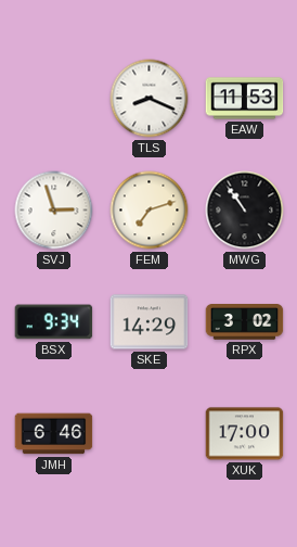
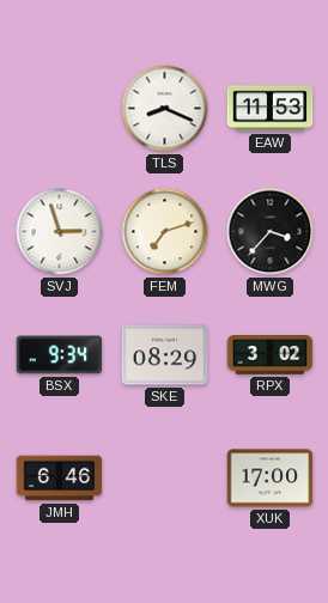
MWG: 10:54 -> 3:37 (271, 232)
SKE: 14:29 -> 08:29 (165, 355)
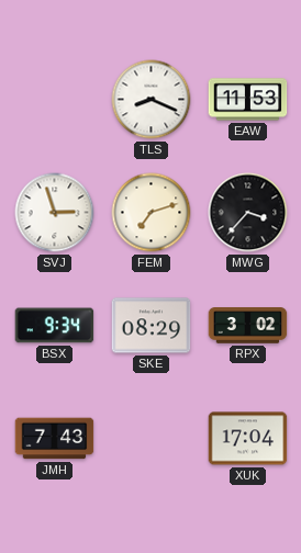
JMH: 6:46 -> 7:43 (55, 439)
XUK: 17:00 -> 17:04 (248, 439)
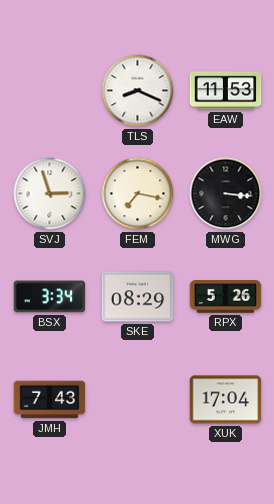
FEM: 7:12 -> 7:17 (138, 194)
MWG: 3:37 -> 3:16 (226, 194)
BSX: 9:34 -> 3:34 (50, 297)
RPX: 3:02 -> 5:26 (226, 297)
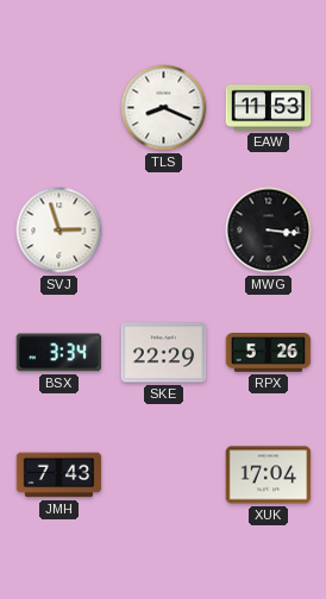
FEM: 7:17 -> none (138, 194)
SKE: 08:29 -> 22:29 (164, 353)
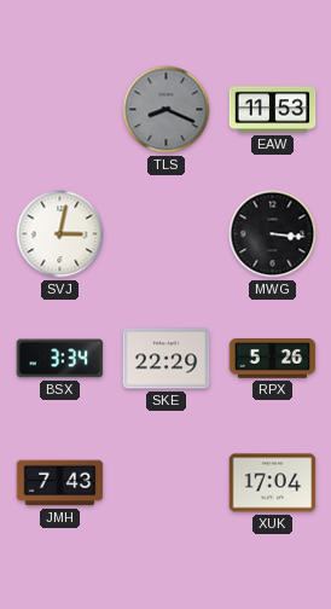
TLS dial: white -> grey (167, 110)
SVJ: 2:57 -> 3:02 (60, 234)
